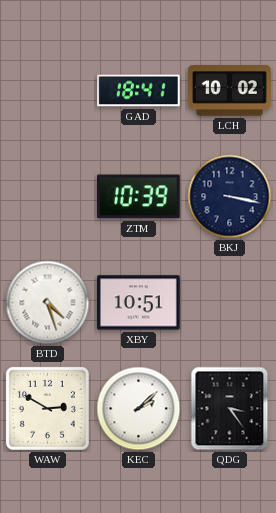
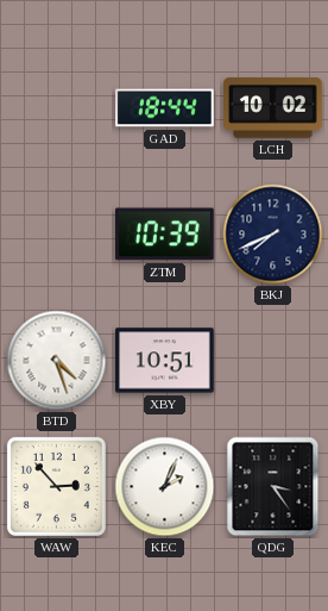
GAD: 18:41 -> 18:44 (165, 108)
BKJ: 3:17 -> 7:41 (273, 235)
WAW: 2:50 -> 2:53 (56, 486)
KEC: 2:08 -> 2:04 (165, 487)
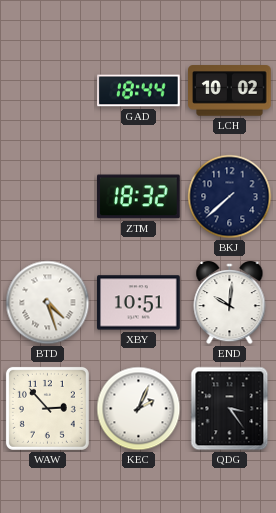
ZTM: 10:39 -> 18:32 (139, 197)
BKJ: 7:41 -> 7:38 (230, 197)
END: none -> 10:01 (230, 303)
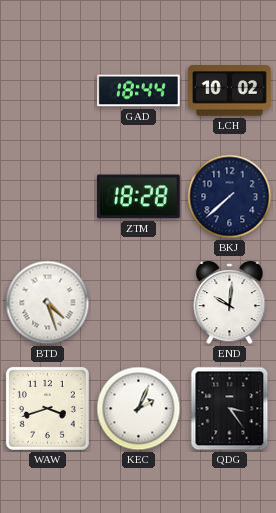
ZTM: 18:32 -> 18:28 (139, 197)
XBY: 10:51 -> none (139, 303)
WAW: 2:53 -> 3:42 (47, 408)
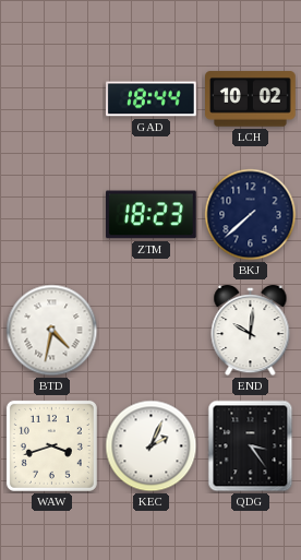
ZTM: 18:28 -> 18:23 (152, 215)
BTD: 4:27 -> 4:32 (52, 331)
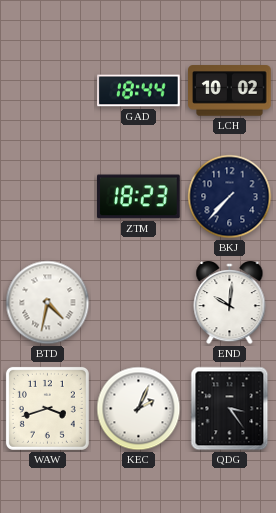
BKJ: 7:38 -> 7:37 (230, 197)
